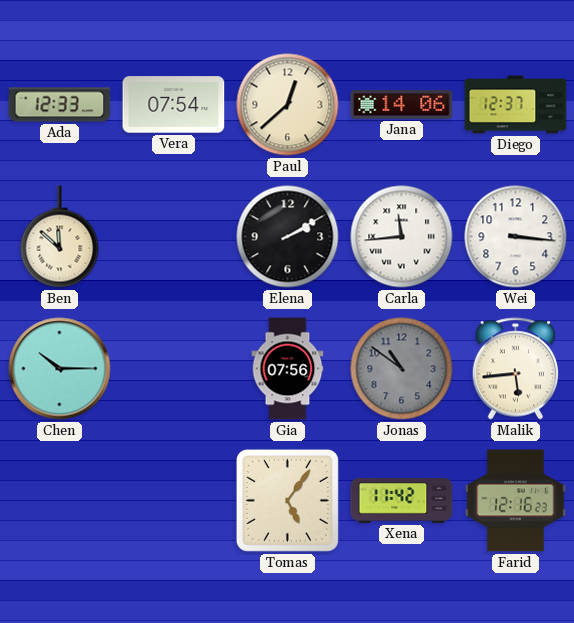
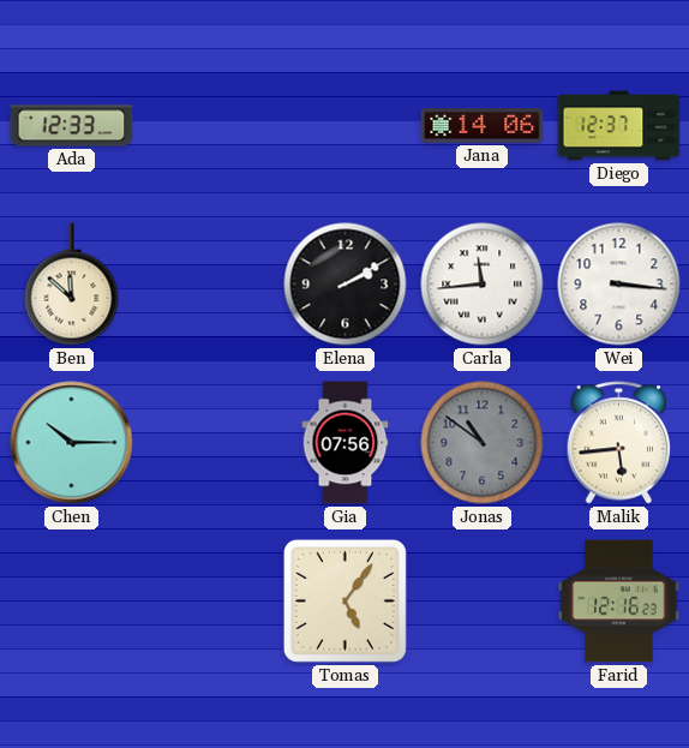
Vera: 07:54 -> none (174, 105)
Paul: 12:38 -> none (288, 105)
Xena: 11:42 -> none (402, 501)
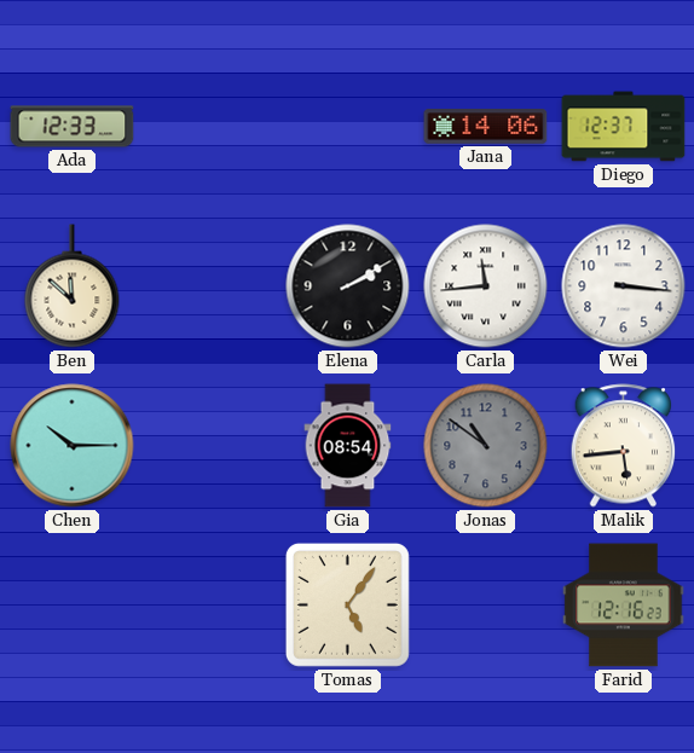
Gia: 07:56 -> 08:54 (348, 446)
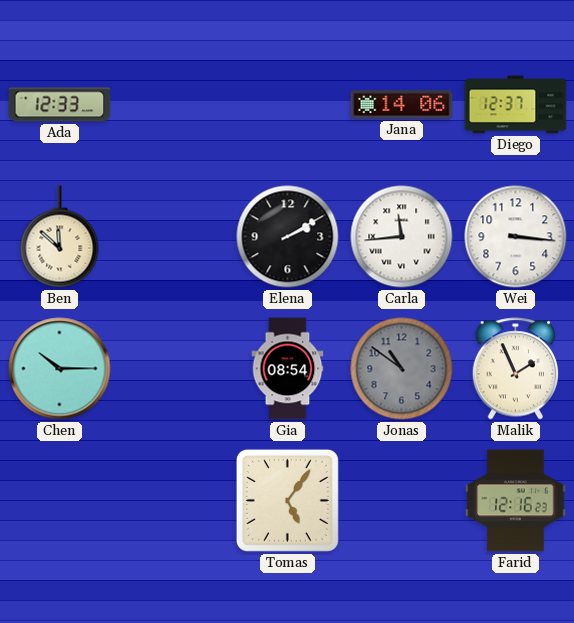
Malik: 5:44 -> 1:56 (516, 369)
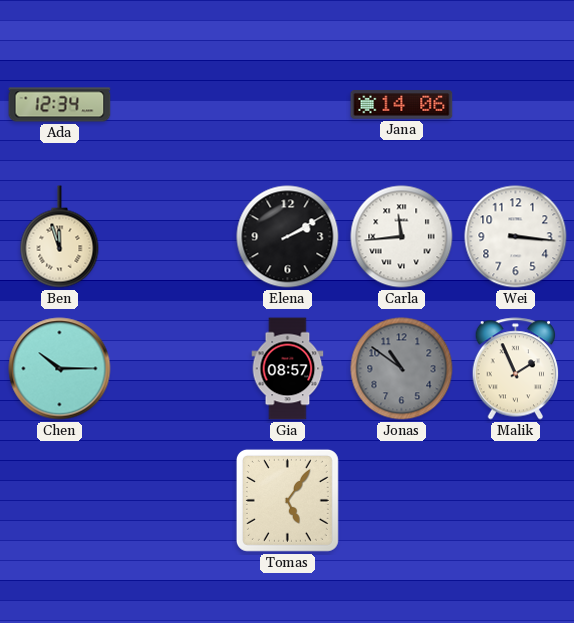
Ada: 12:33 -> 12:34 (60, 105)
Diego: 12:37 -> none (516, 105)
Ben: 11:52 -> 11:57 (60, 237)
Gia: 08:54 -> 08:57 (288, 369)
Farid: 12:16 -> none (516, 501)
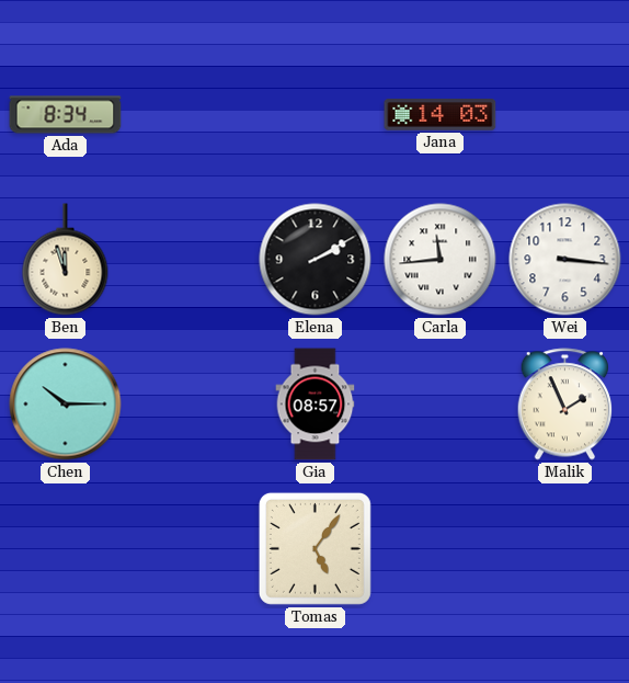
Ada: 12:34 -> 8:34 (66, 115)
Jana: 14:06 -> 14:03 (441, 115)
Jonas: 10:51 -> none (402, 369)
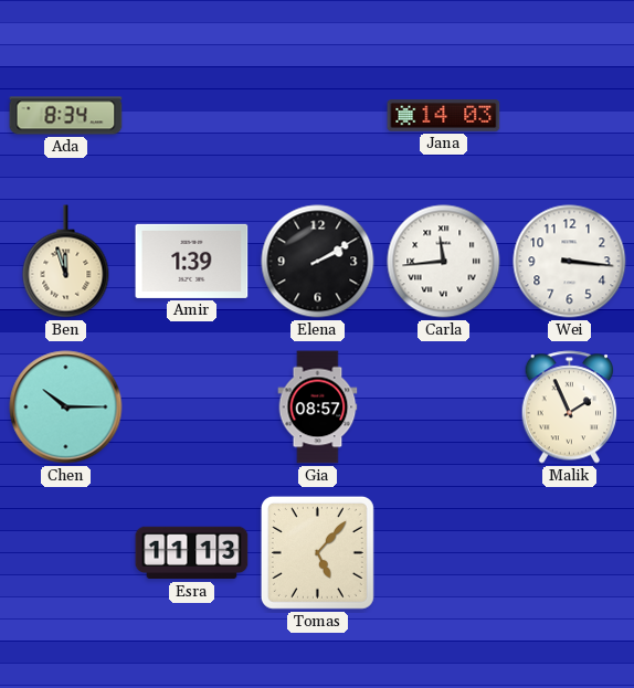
Amir: none -> 1:39 (192, 261)
Esra: none -> 11:13 (192, 553)
Tomas: 5:06 -> 5:07 (317, 552)
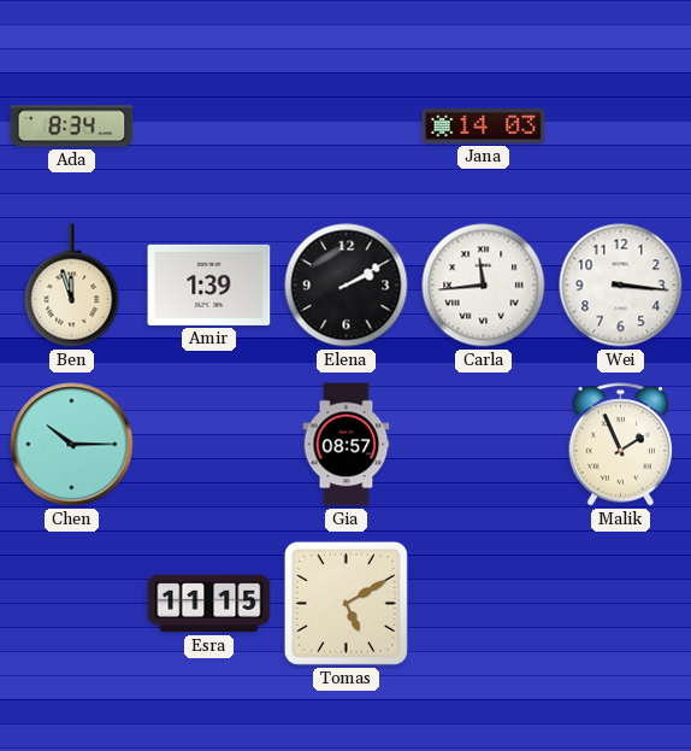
Esra: 11:13 -> 11:15 (209, 604)
Tomas: 5:07 -> 5:10 (345, 603)
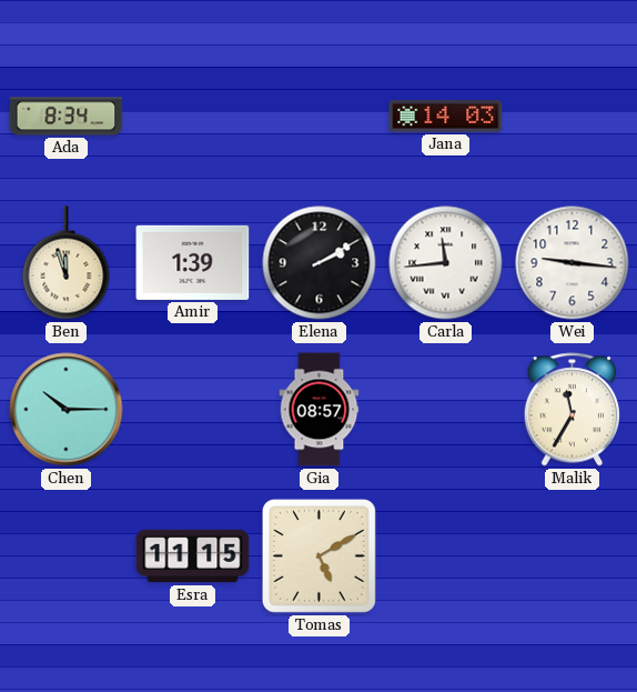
Wei: 3:16 -> 9:16 (573, 263)
Malik: 1:56 -> 11:35 (573, 410)
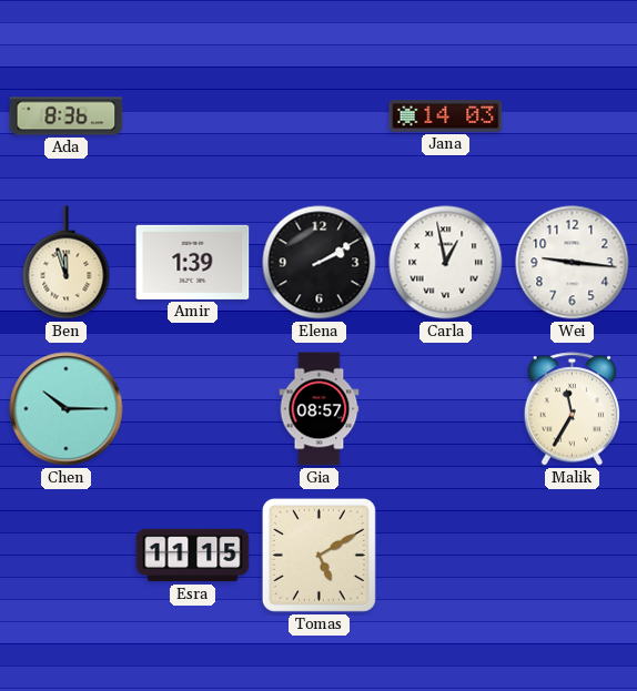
Ada: 8:34 -> 8:36 (67, 116)
Carla: 11:44 -> 12:58 (446, 263)
